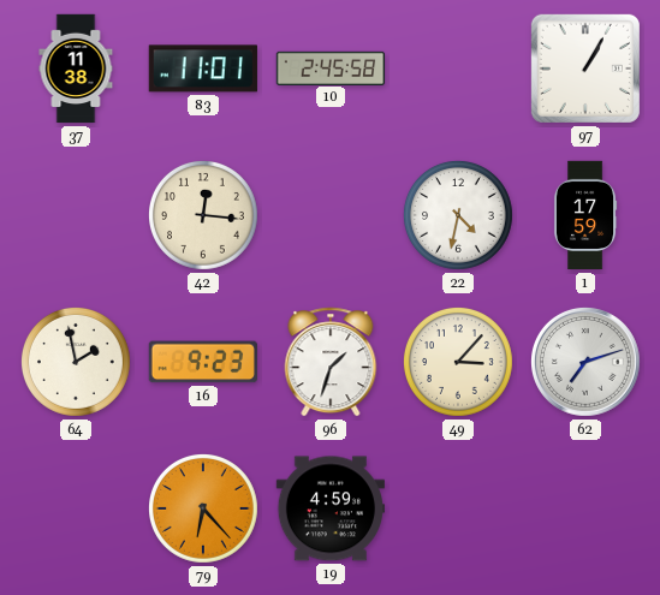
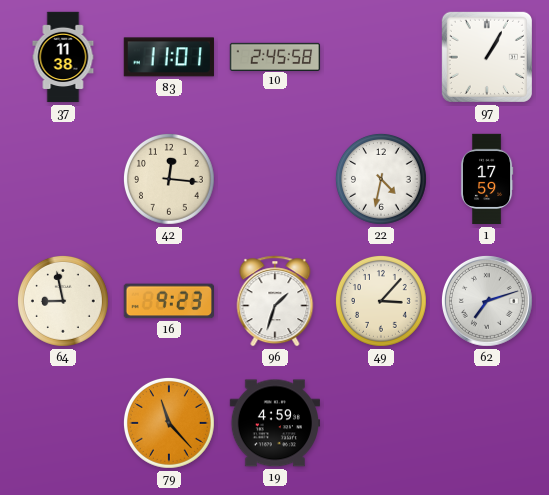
64: 1:58 -> 8:58 (63, 301)
79: 6:23 -> 11:23 (169, 423)
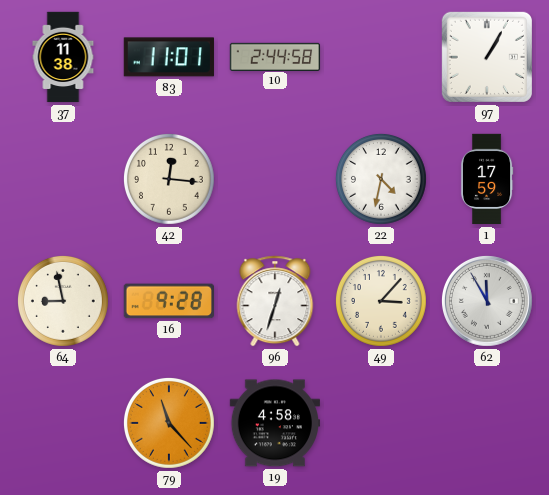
10: 2:45 -> 2:44 (275, 56)
16: 9:23 -> 9:28 (168, 301)
96: 1:33 -> 12:33 (275, 301)
62: 7:12 -> 11:55 (487, 301)
19: 4:59 -> 4:58 (274, 423)
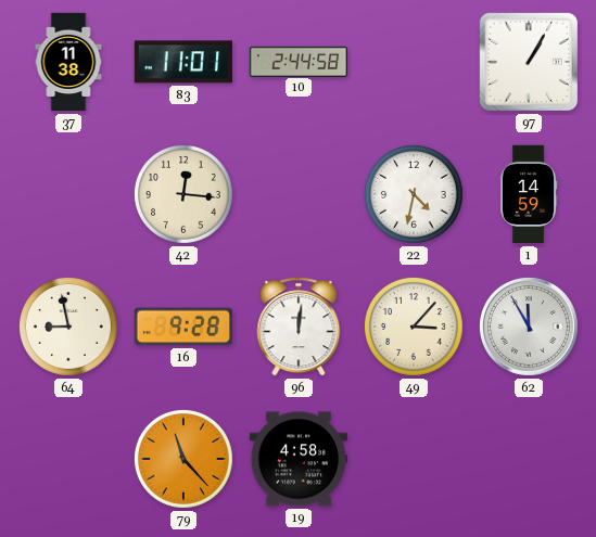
1: 17:59 -> 14:59 (529, 194)
96: 12:33 -> 12:01 (299, 327)
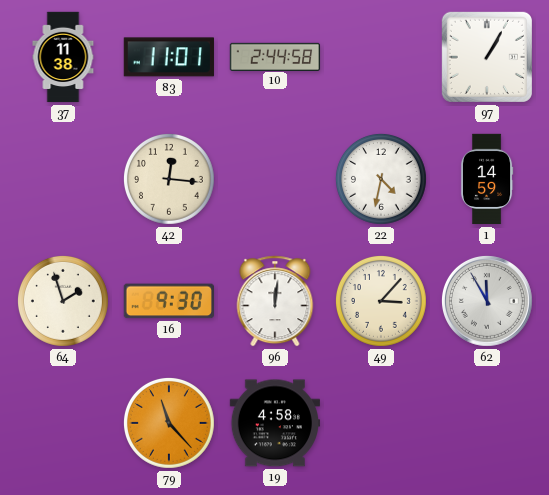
64: 8:58 -> 1:57 (63, 301)
16: 9:28 -> 9:30 (168, 301)
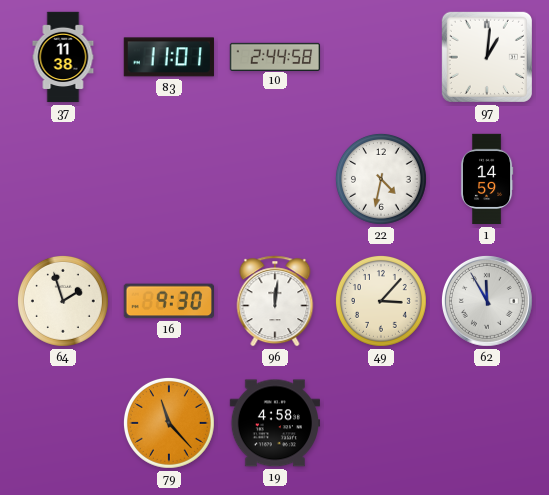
97: 1:05 -> 1:01 (487, 57)
42: 12:16 -> none (169, 179)
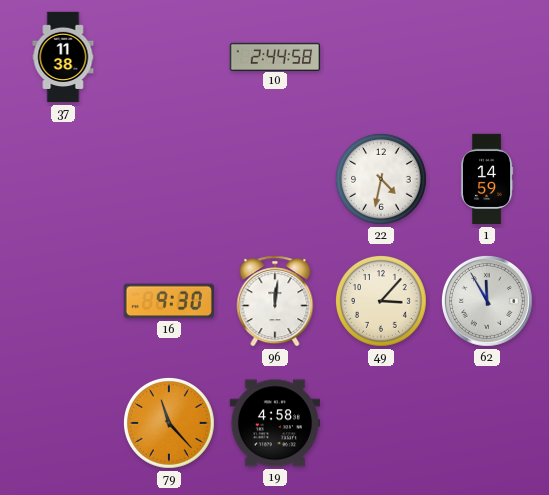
83: 11:01 -> none (168, 57)
97: 1:01 -> none (487, 57)
64: 1:57 -> none (63, 301)
